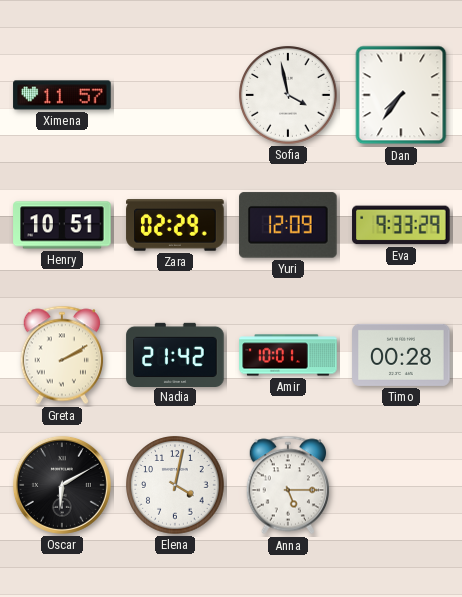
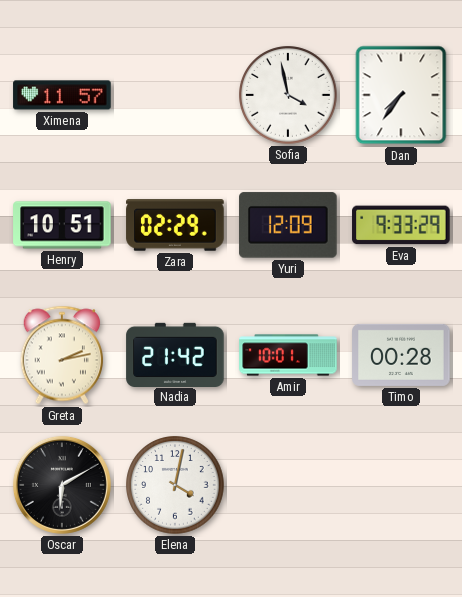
Greta: 2:10 -> 2:13 (61, 355)
Anna: 5:15 -> none (287, 485)
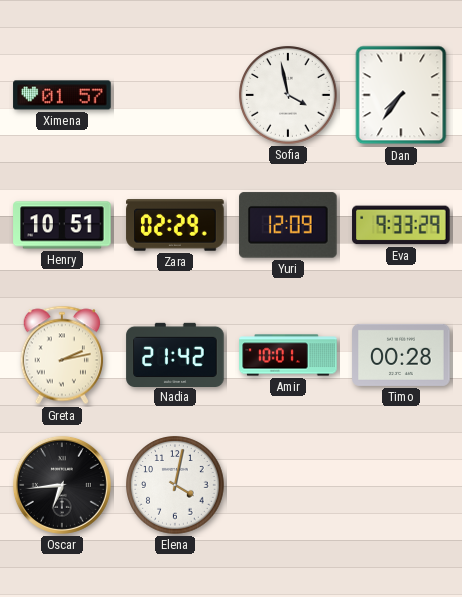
Ximena: 11:57 -> 01:57 (62, 95)
Oscar: 6:10 -> 6:44 (62, 485)
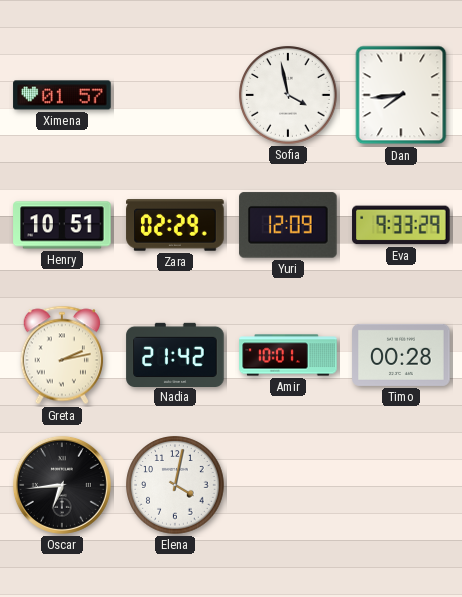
Dan: 7:36 -> 7:44 (401, 95)
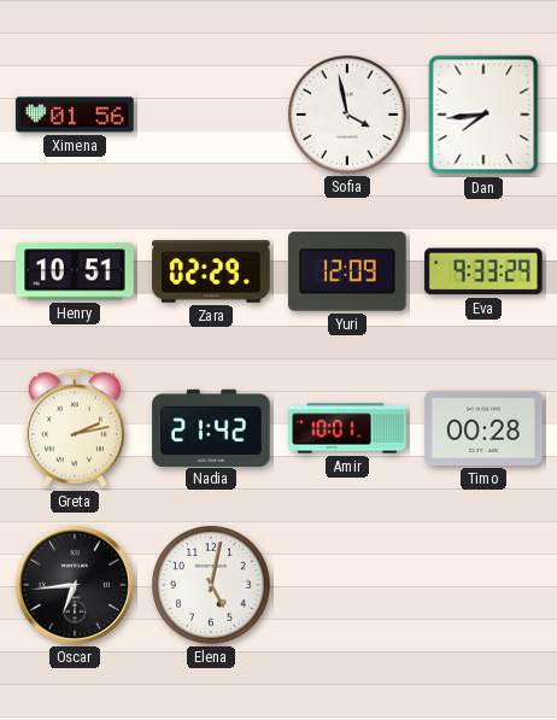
Ximena: 01:57 -> 01:56 (75, 115)
Elena: 4:02 -> 5:02 (211, 585)
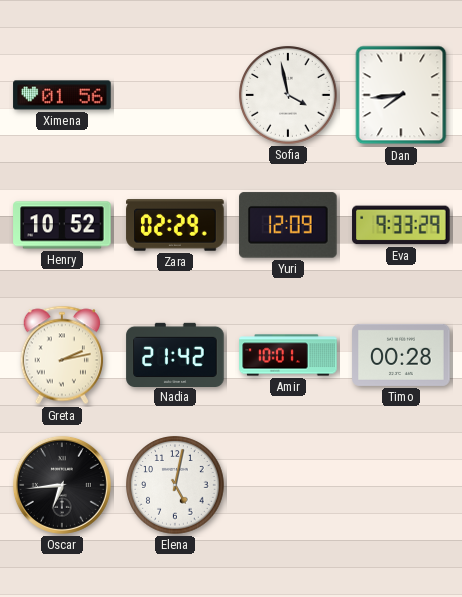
Henry: 10:51 -> 10:52 (62, 225)
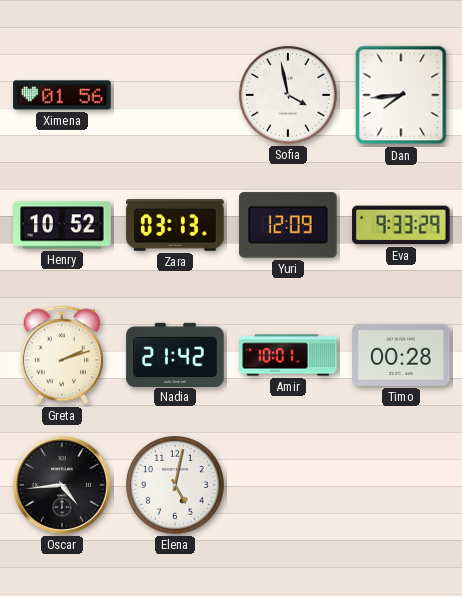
Zara: 02:29 -> 03:13 (175, 225)
Greta: 2:13 -> 2:12 (61, 355)
Oscar: 6:44 -> 4:44 (62, 485)
